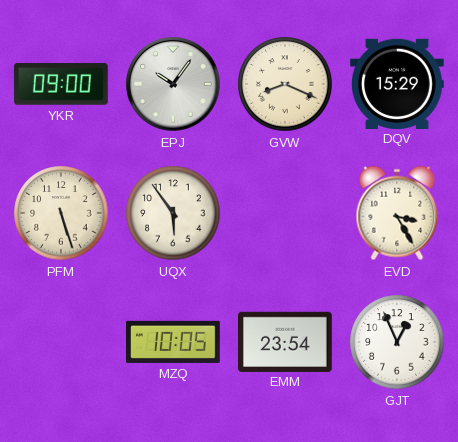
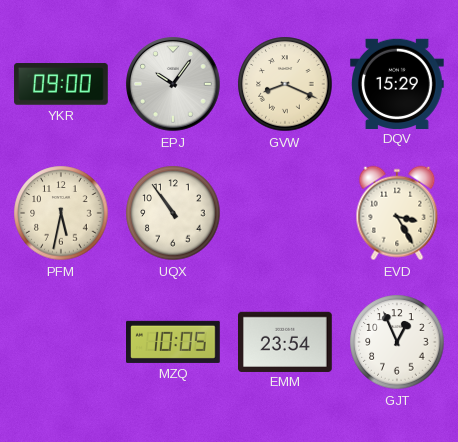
PFM: 5:27 -> 5:32 (61, 213)
UQX: 5:54 -> 10:54 (173, 213)
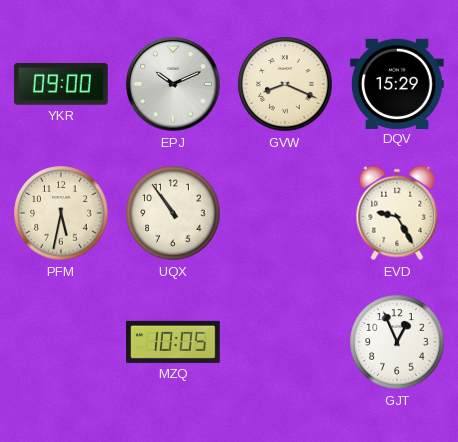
EPJ: 10:06 -> 10:11 (173, 84)
EVD: 3:25 -> 9:25 (397, 213)
EMM: 23:54 -> none (286, 341)
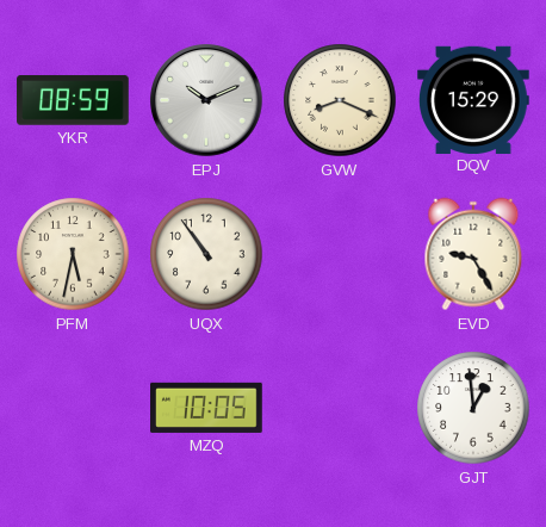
YKR: 09:00 -> 08:59 (73, 100)
GJT: 12:56 -> 12:59 (473, 408)
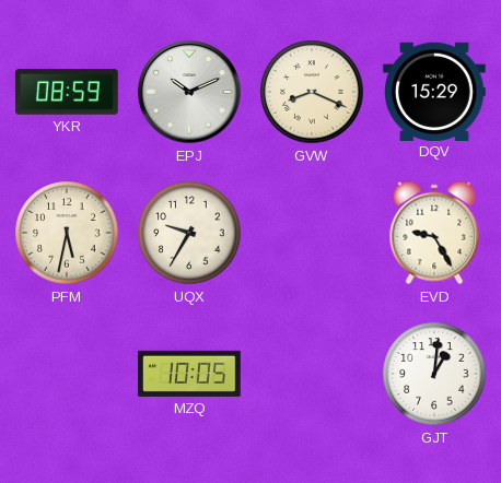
UQX: 10:54 -> 9:35 (189, 233)
GJT: 12:59 -> 1:01 (434, 374)
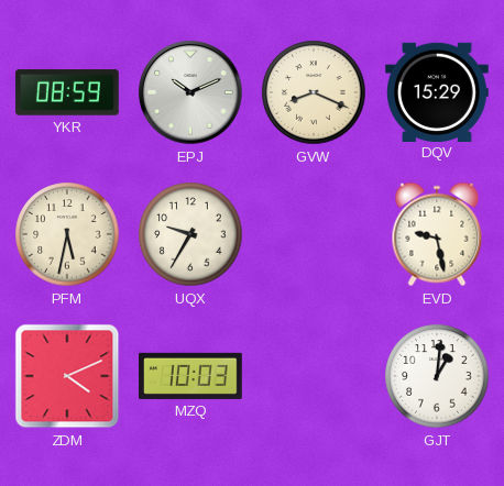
EVD: 9:25 -> 9:28 (437, 234)
ZDM: none -> 4:11 (67, 376)
MZQ: 10:05 -> 10:03 (191, 376)
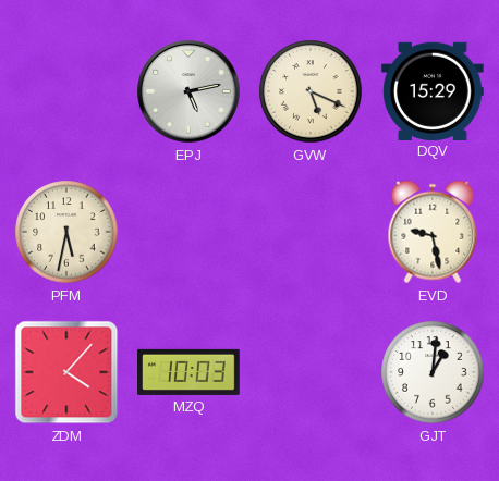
YKR: 08:59 -> none (67, 92)
EPJ: 10:11 -> 5:13 (188, 91)
GVW: 8:19 -> 5:19 (311, 91)
UQX: 9:35 -> none (190, 234)
ZDM: 4:11 -> 4:07 (66, 372)
